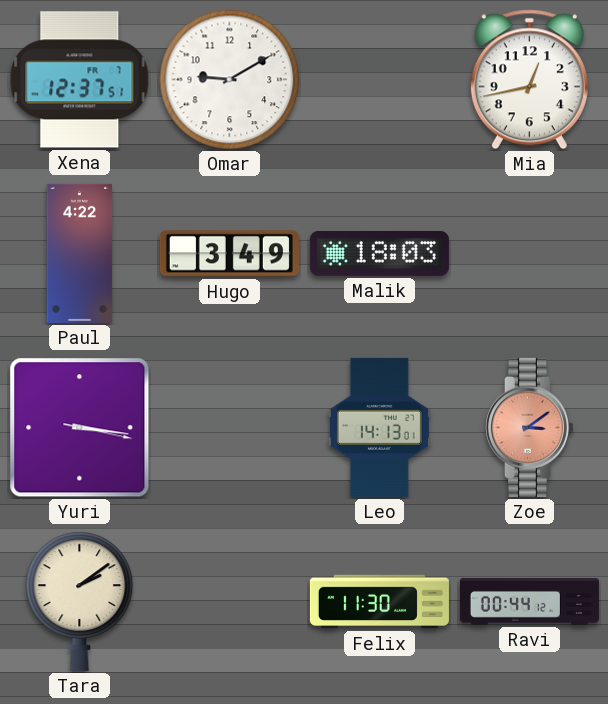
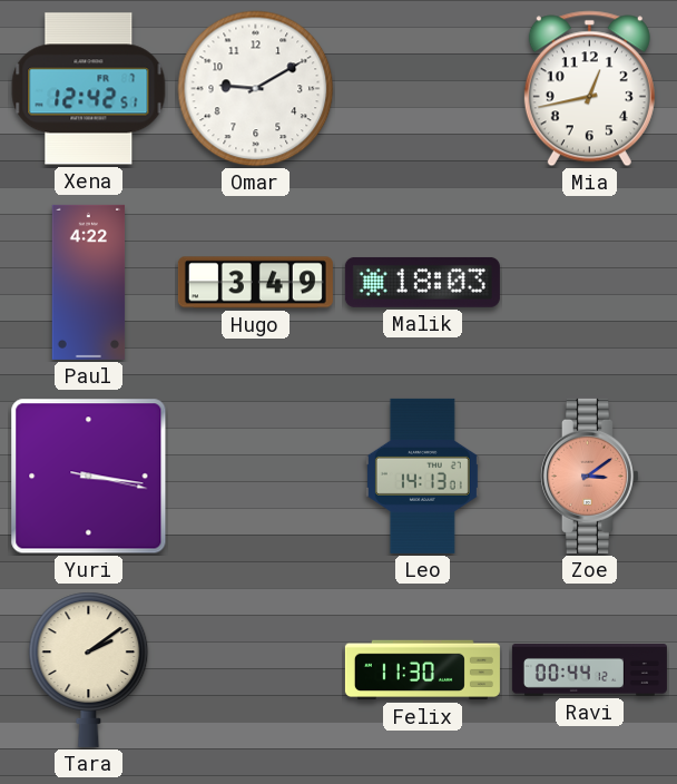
Xena: 12:37 -> 12:42 (89, 89)
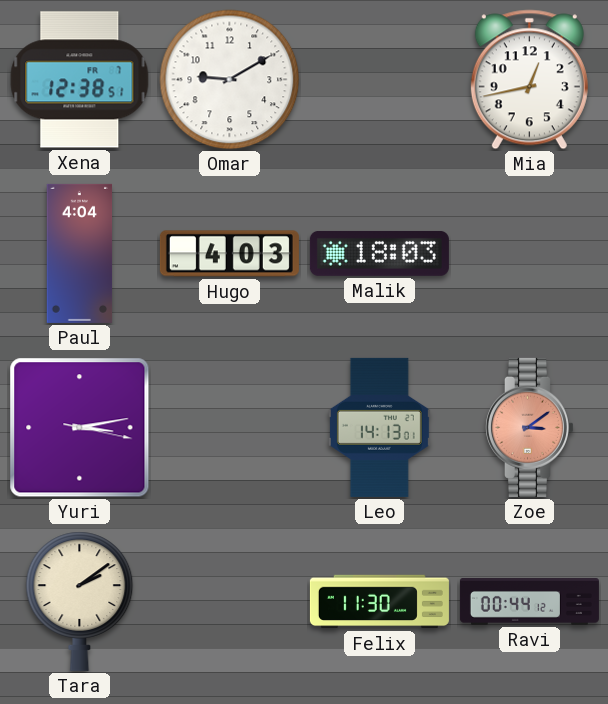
Xena: 12:42 -> 12:38 (80, 80)
Paul: 4:22 -> 4:04 (80, 253)
Hugo: 3:49 -> 4:03 (229, 254)
Yuri: 3:16 -> 3:13 (80, 428)
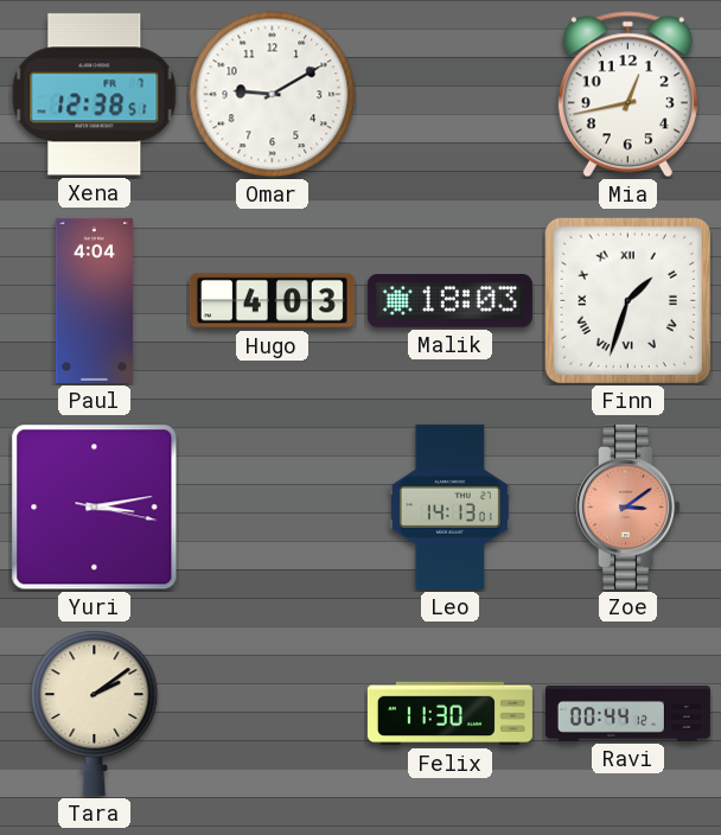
Finn: none -> 1:33 (627, 300)
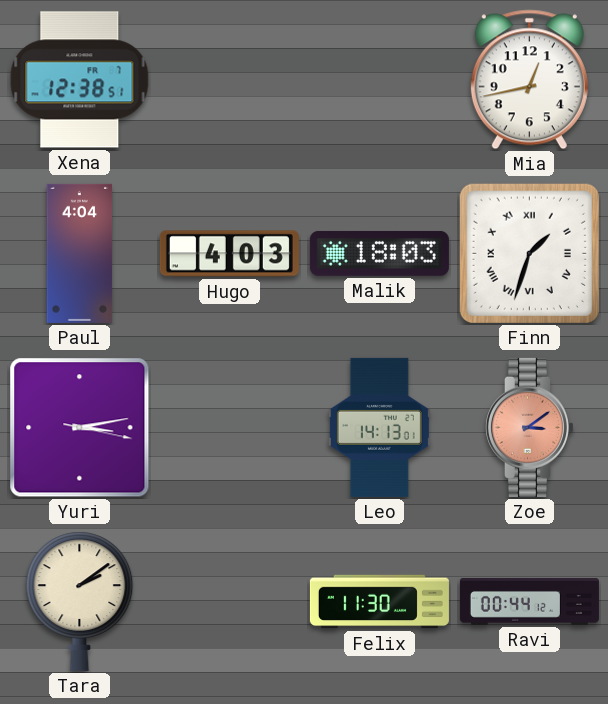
Omar: 9:10 -> none (273, 95)
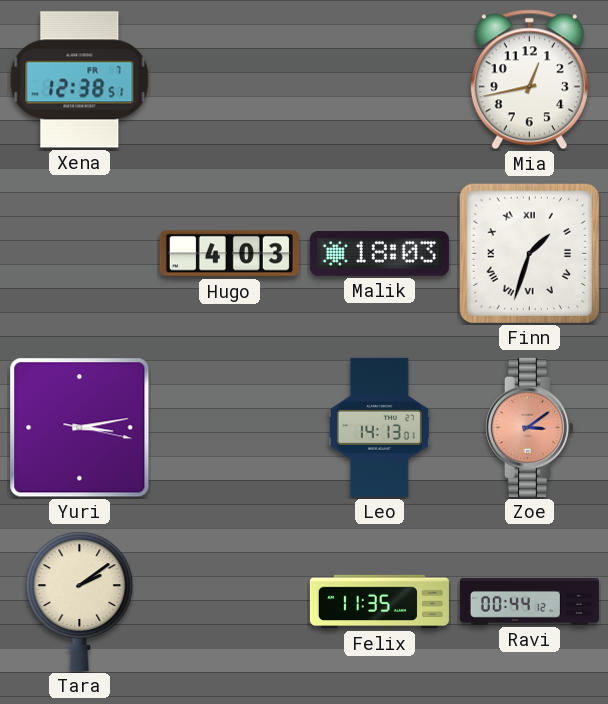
Paul: 4:04 -> none (80, 253)
Felix: 11:30 -> 11:35 (379, 602)
